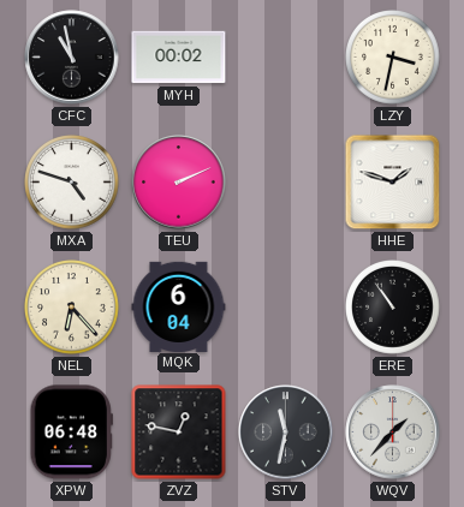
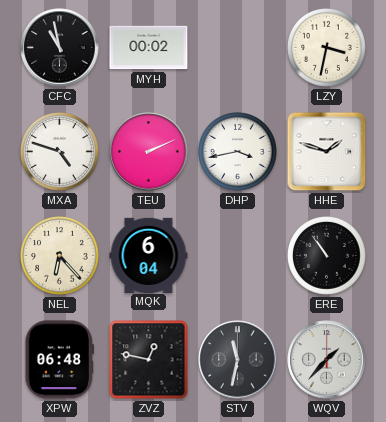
DHP: none -> 3:43 (238, 152)
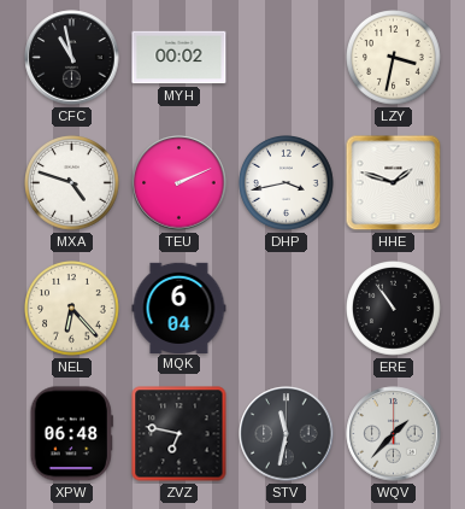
ZVZ: 12:47 -> 6:47 (179, 434)
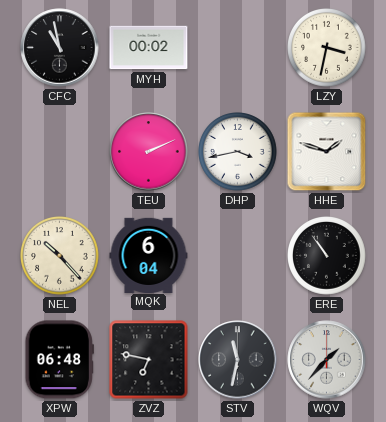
MXA: 4:48 -> none (72, 183)
NEL: 6:23 -> 10:23 (60, 256)
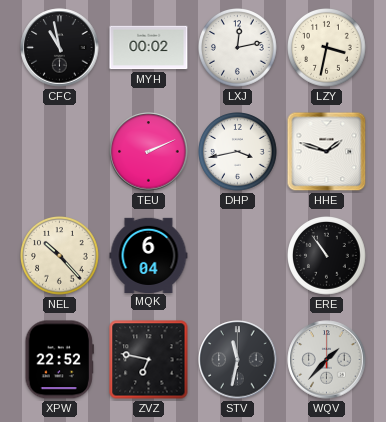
LXJ: none -> 12:13 (238, 48)
XPW: 06:48 -> 22:52 (59, 360)
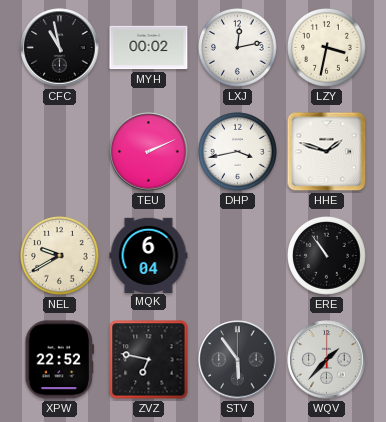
NEL: 10:23 -> 9:40 (60, 256)
STV: 11:32 -> 5:54 (238, 360)
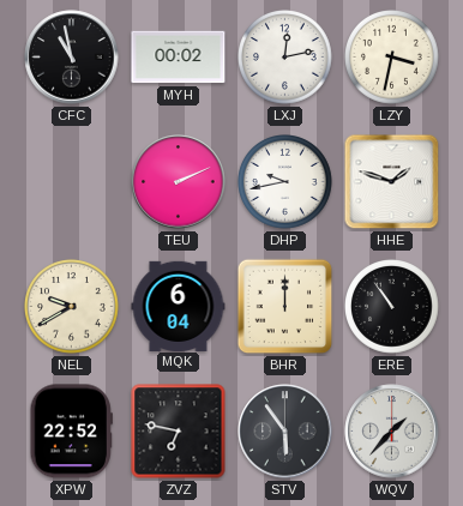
DHP: 3:43 -> 9:43 (285, 182)
BHR: none -> 12:00 (285, 307)
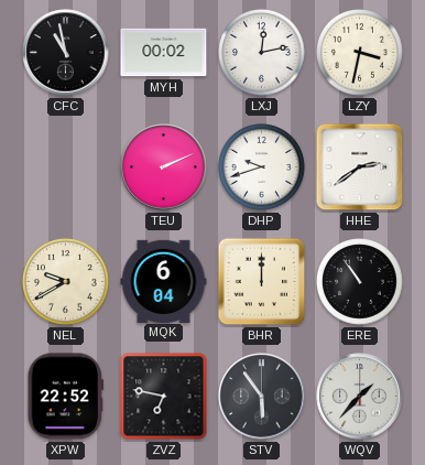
DHP: 9:43 -> 9:42 (262, 167)
HHE: 1:48 -> 2:39 (360, 167)
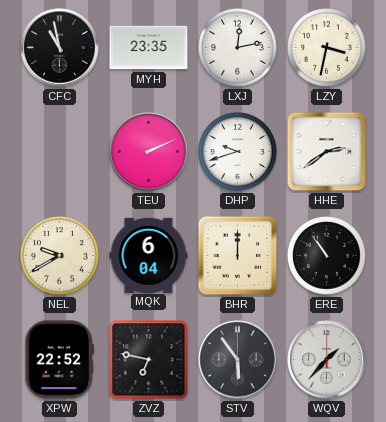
MYH: 00:02 -> 23:35 (149, 48)
